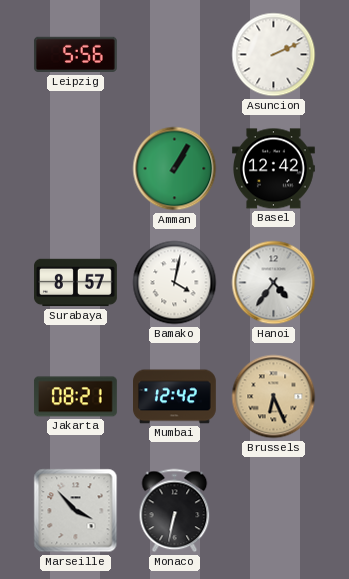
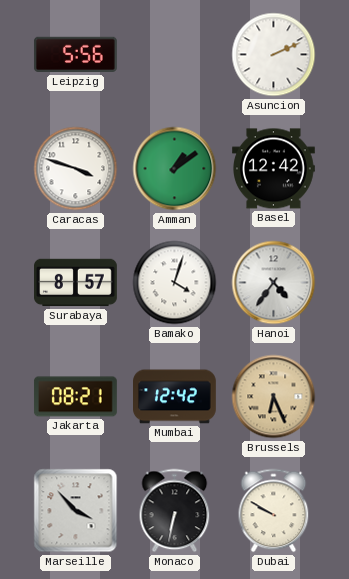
Caracas: none -> 3:48 (76, 169)
Amman: 1:05 -> 1:09 (175, 169)
Bamako: 4:02 -> 4:03 (175, 283)
Dubai: none -> 9:50 (274, 511)
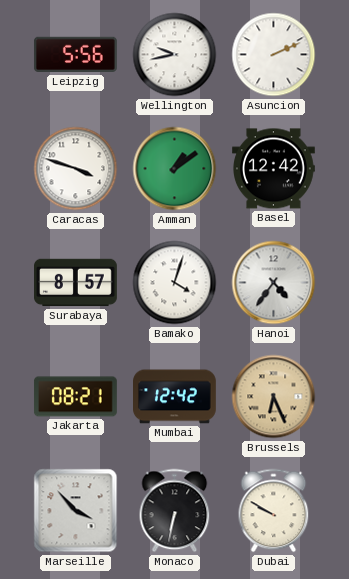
Wellington: none -> 9:43 (175, 55)
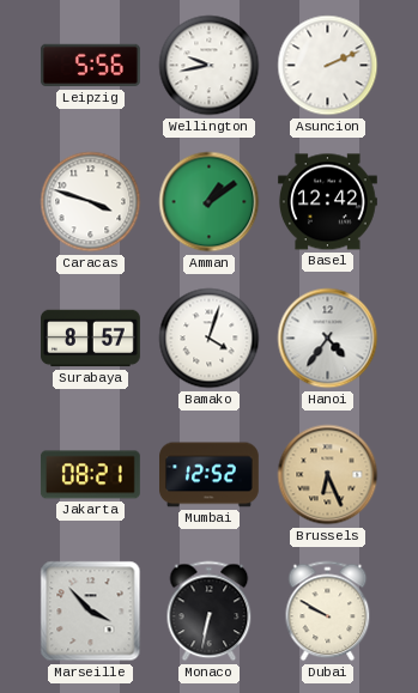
Mumbai: 12:42 -> 12:52 (210, 475)
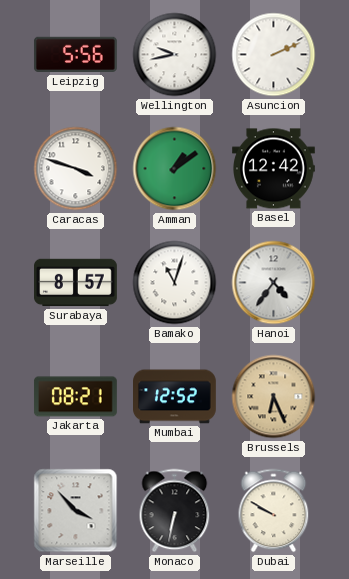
Bamako: 4:03 -> 11:03 (175, 283)
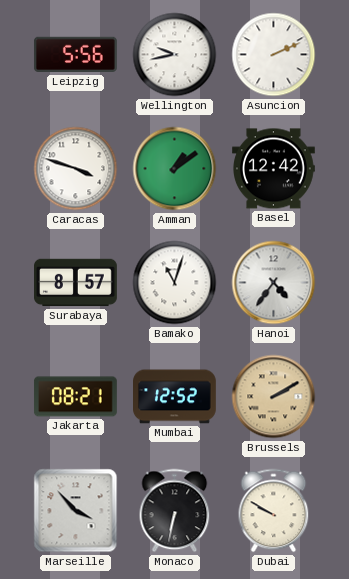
Brussels: 6:26 -> 2:10 (274, 397)
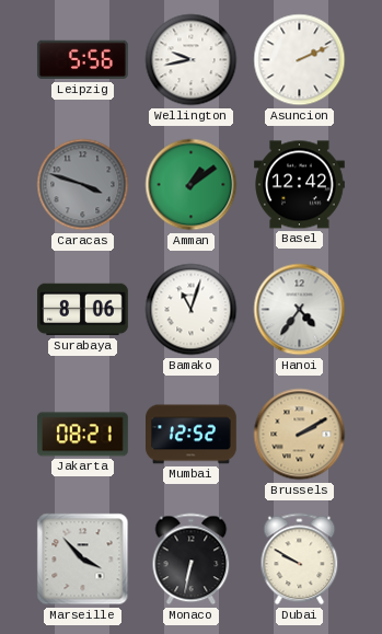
Caracas dial: white -> grey (83, 185)
Surabaya: 8:57 -> 8:06 (83, 310)
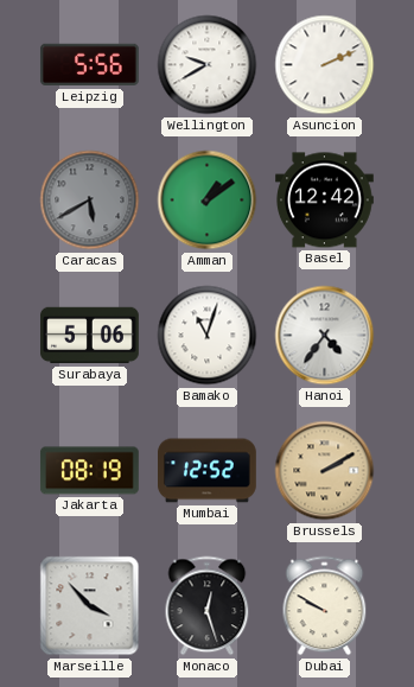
Wellington: 9:43 -> 9:40 (208, 65)
Caracas: 3:48 -> 5:40 (90, 201)
Surabaya: 8:06 -> 5:06 (90, 336)
Jakarta: 08:21 -> 08:19 (89, 471)
Monaco: 6:32 -> 12:27 (208, 606)
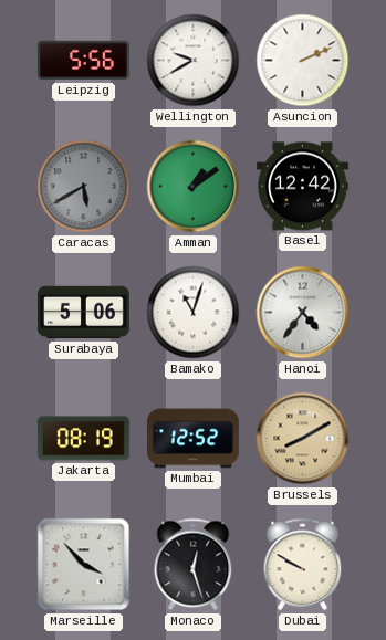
Brussels: 2:10 -> 8:10 (303, 439)
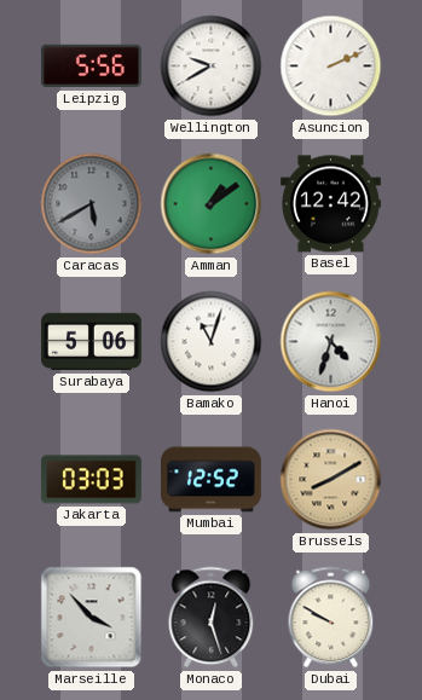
Hanoi: 4:36 -> 4:33 (331, 342)
Jakarta: 08:19 -> 03:03 (91, 480)
